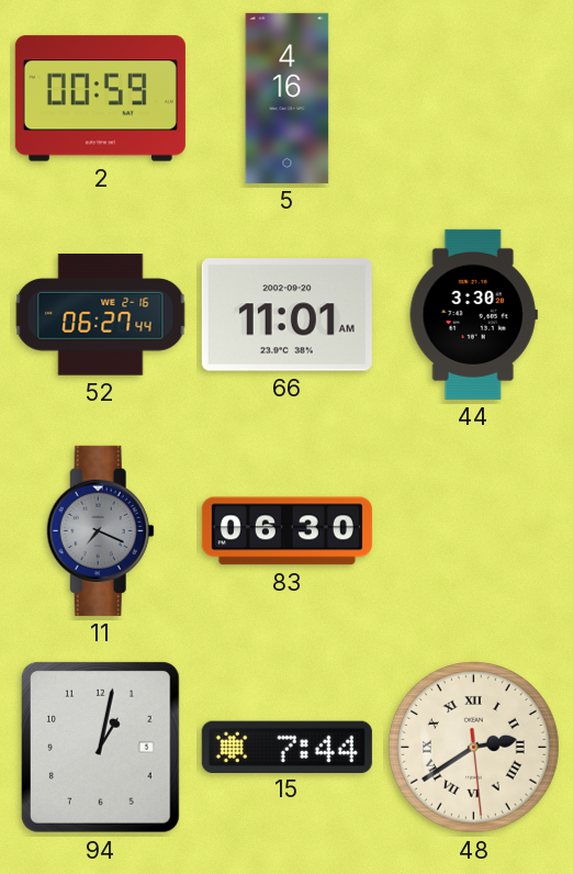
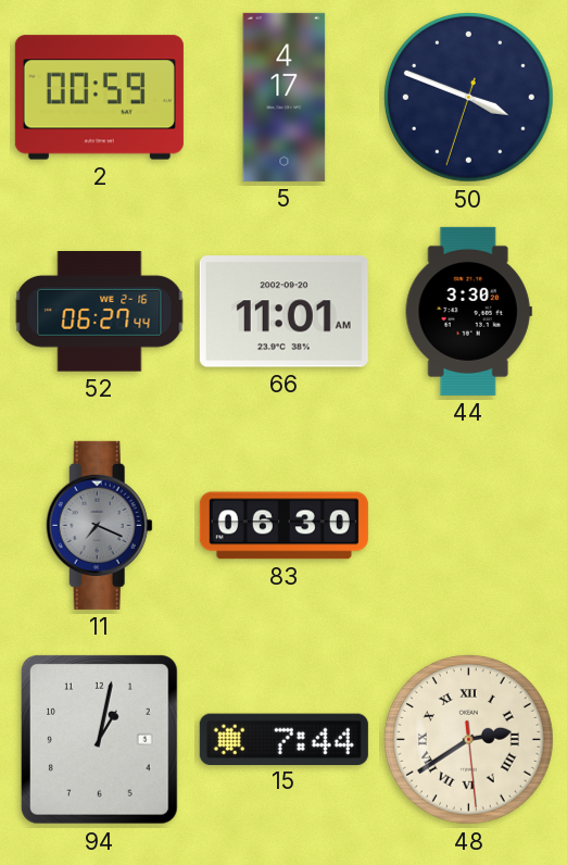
5: 4:16 -> 4:17 (285, 97)
50: none -> 3:48 (469, 98)
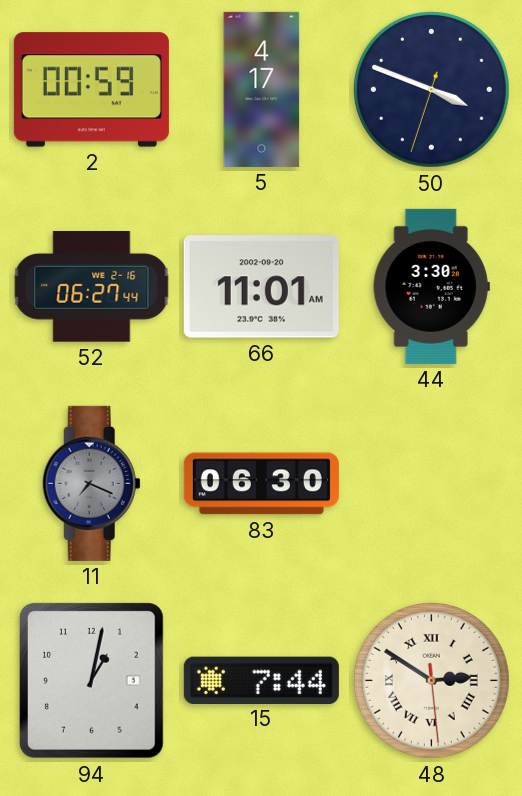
48: 2:39 -> 2:50 (432, 681)
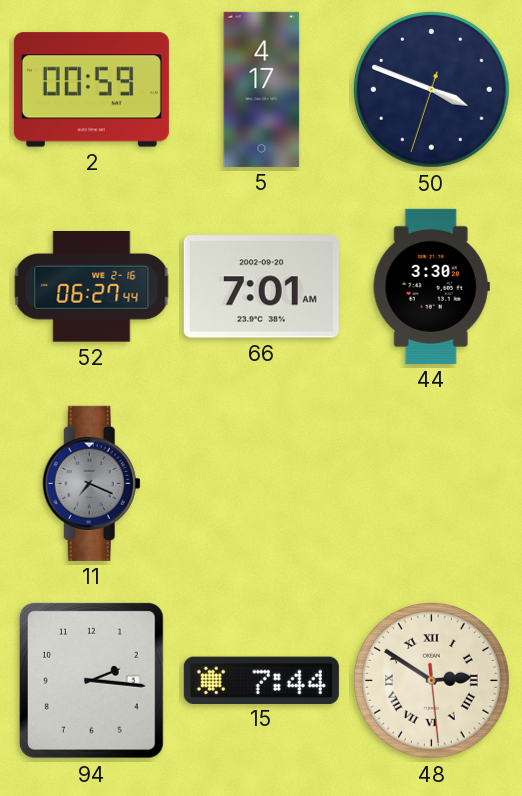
66: 11:01 -> 7:01 (261, 287)
83: 06:30 -> none (261, 484)
94: 1:02 -> 2:16 (91, 681)
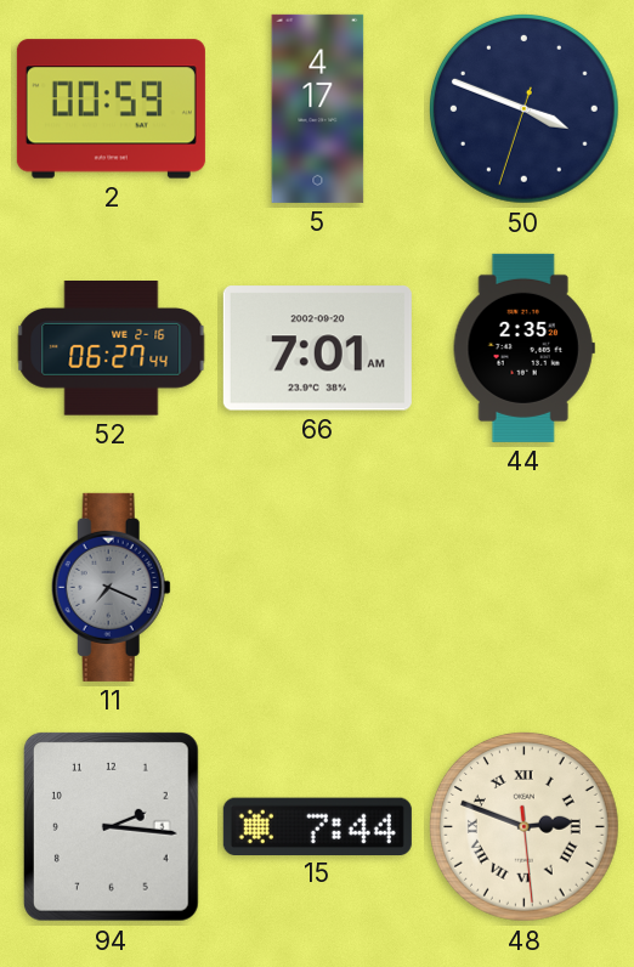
44: 3:30 -> 2:35 (523, 347)
48: 2:50 -> 2:48 (525, 827)
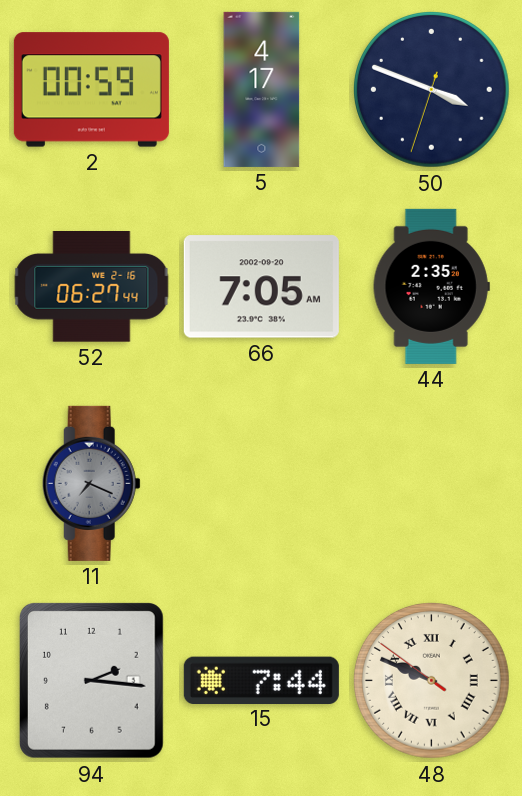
66: 7:01 -> 7:05 (261, 287)
48: 2:48 -> 9:48 (432, 681)
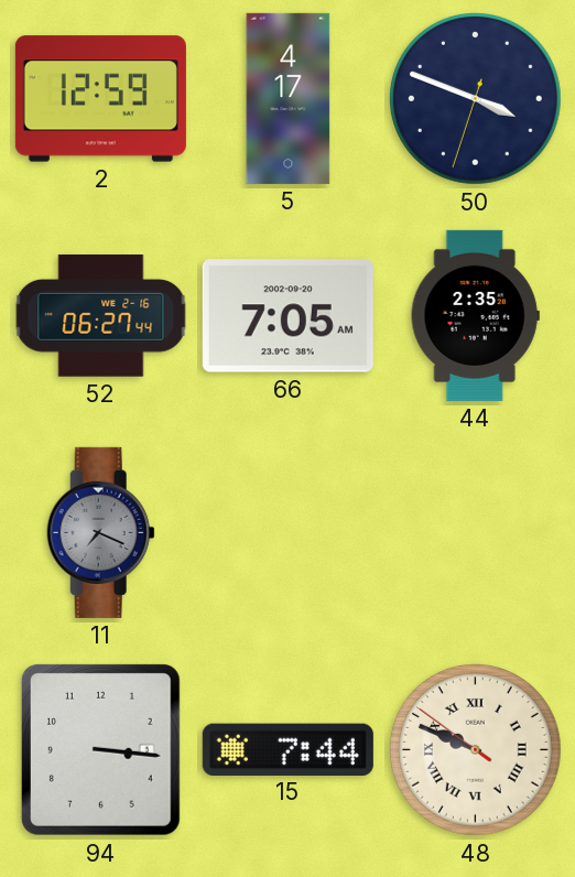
2: 00:59 -> 12:59 (100, 99)
94: 2:16 -> 3:16 (100, 750)
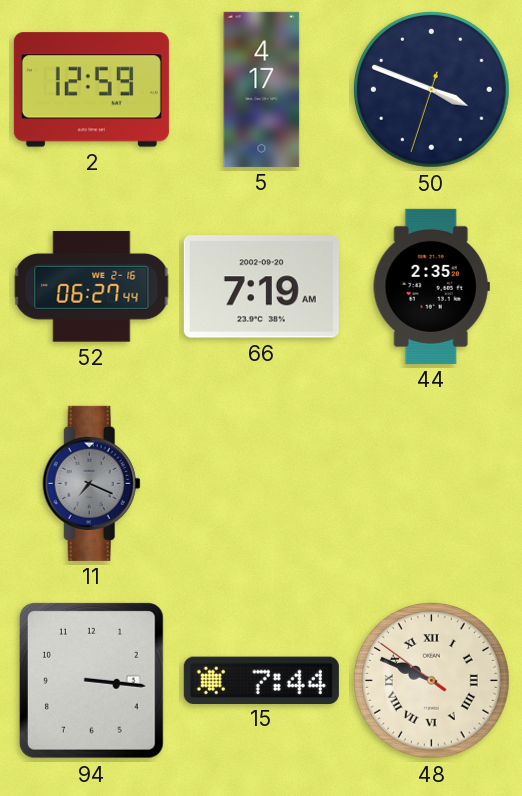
66: 7:05 -> 7:19 (261, 287)
